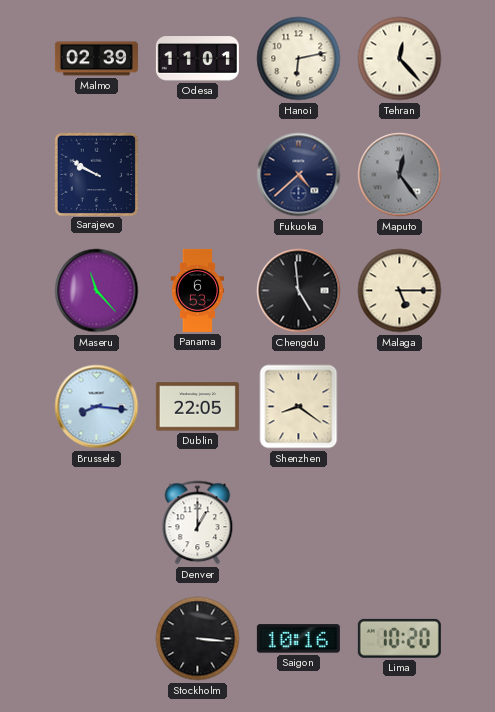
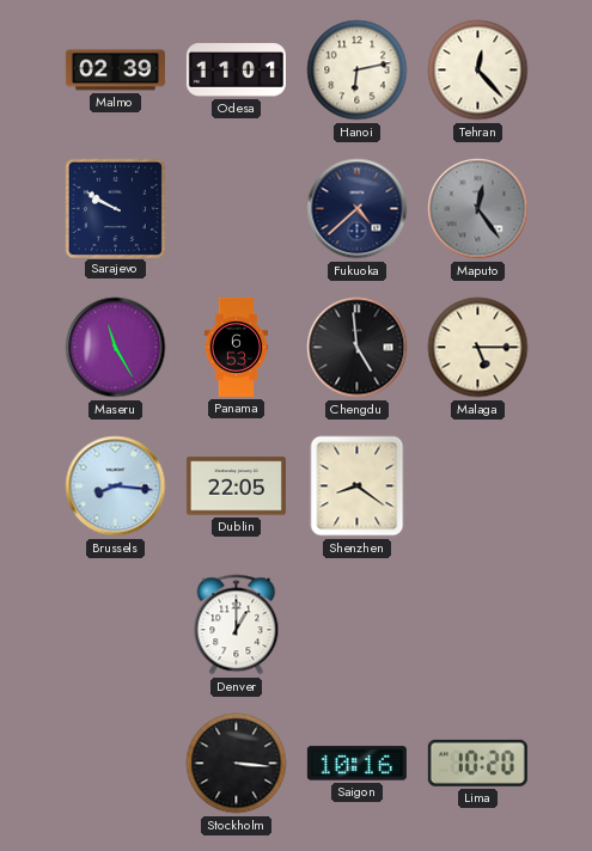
Maseru: 11:23 -> 11:25 (116, 348)
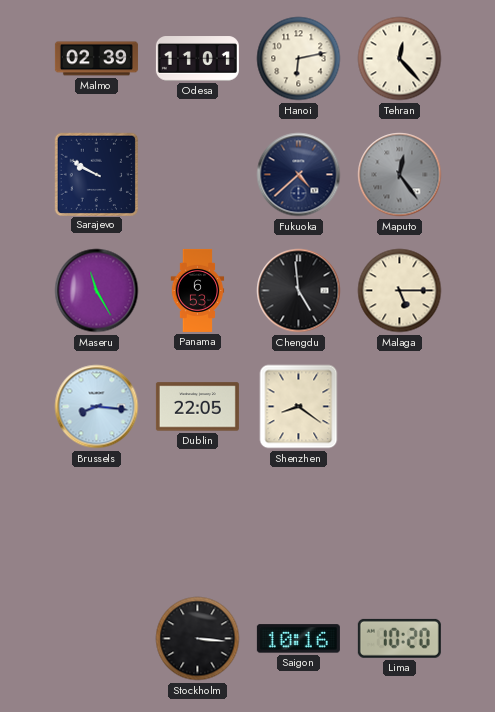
Denver: 1:00 -> none (237, 625)
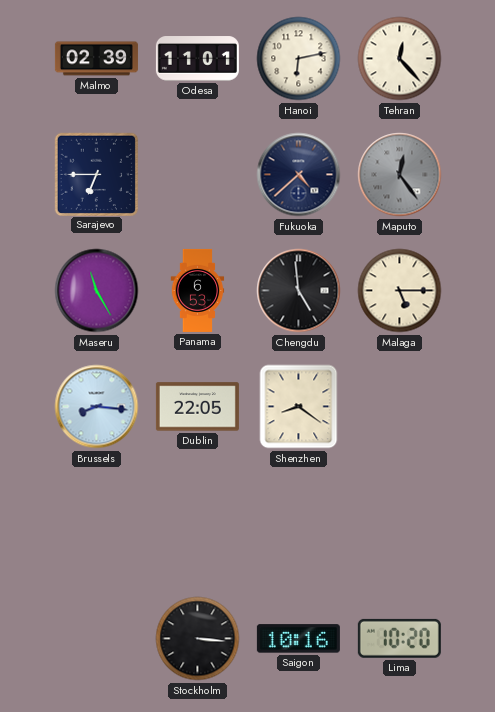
Sarajevo: 9:50 -> 6:45 (96, 174)
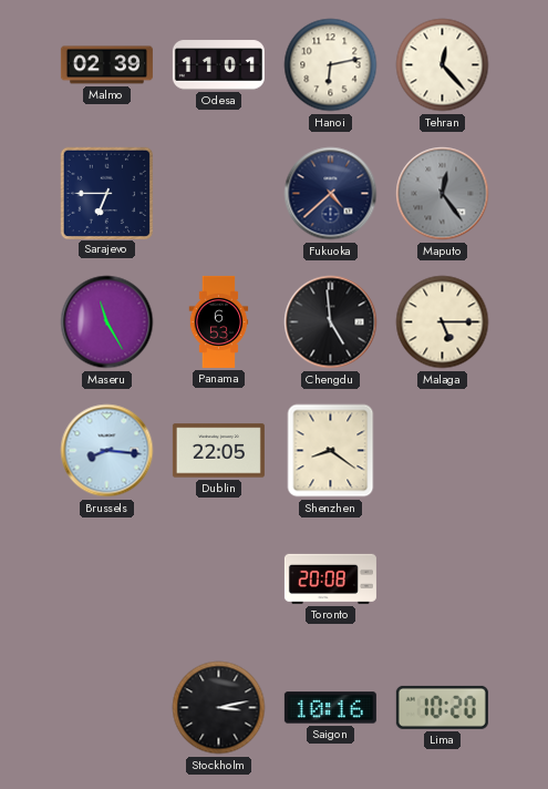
Toronto: none -> 20:08 (330, 578)
Stockholm: 3:16 -> 3:13 (219, 708)
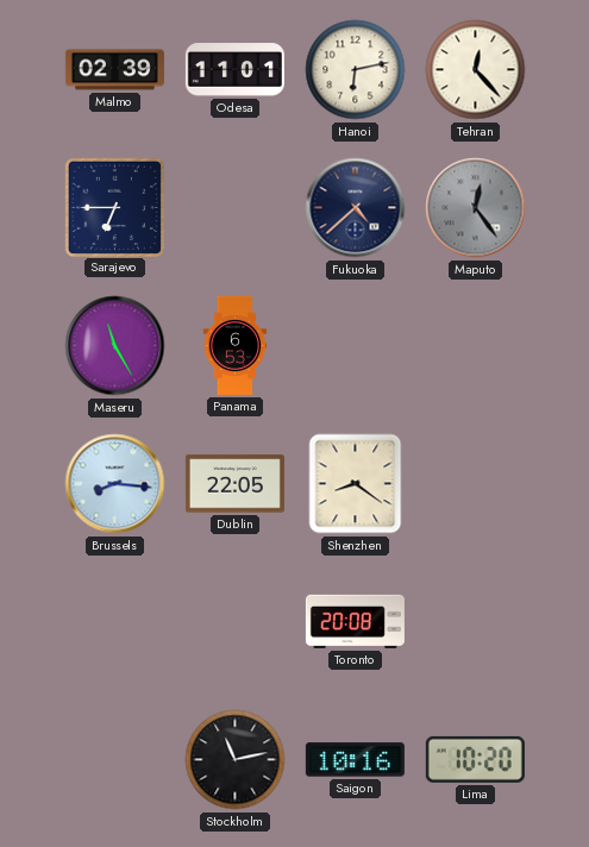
Chengdu: 4:59 -> none (331, 322)
Malaga: 5:15 -> none (443, 322)
Stockholm: 3:13 -> 11:13 (236, 760)
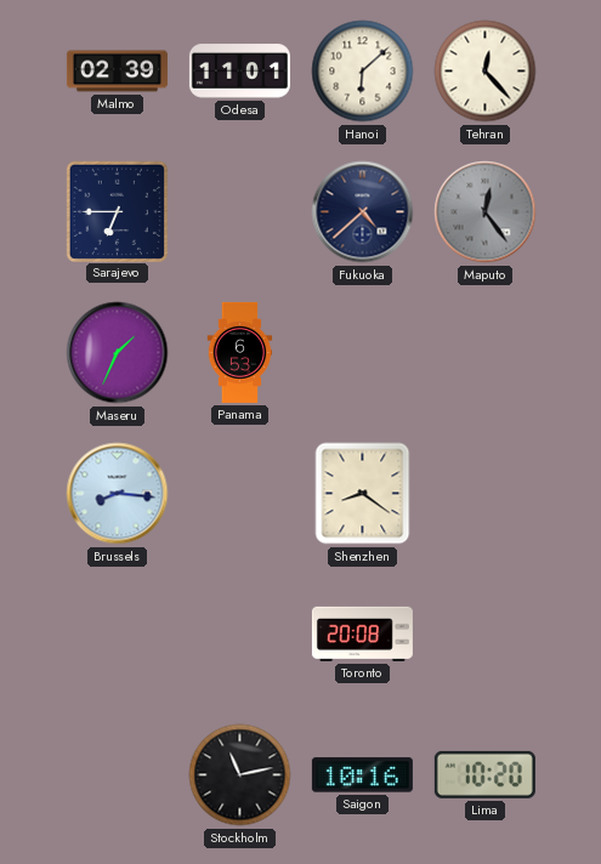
Hanoi: 6:13 -> 6:08 (363, 72)
Maseru: 11:25 -> 1:34 (118, 353)
Dublin: 22:05 -> none (234, 484)
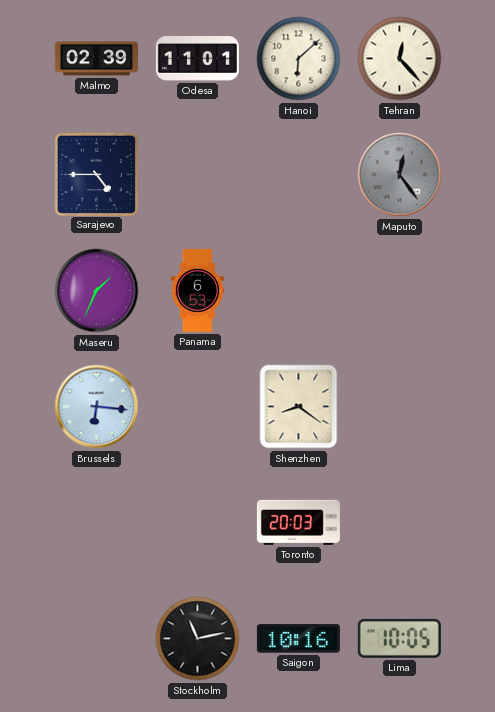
Sarajevo: 6:45 -> 4:45 (96, 174)
Fukuoka: 4:38 -> none (363, 212)
Brussels: 8:16 -> 6:16 (97, 407)
Toronto: 20:08 -> 20:03 (298, 522)
Lima: 10:20 -> 10:05 (399, 638)
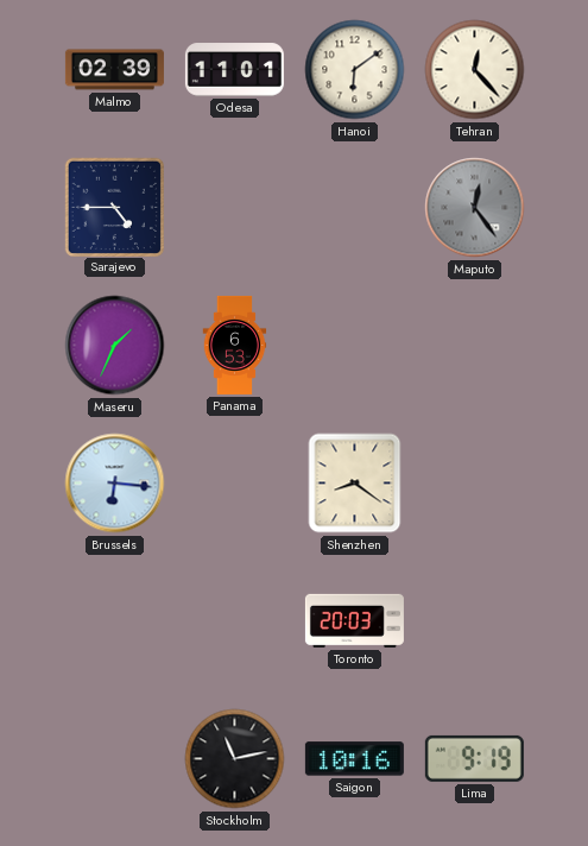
Hanoi: 6:08 -> 6:09 (355, 70)
Lima: 10:05 -> 9:19 (474, 758)
